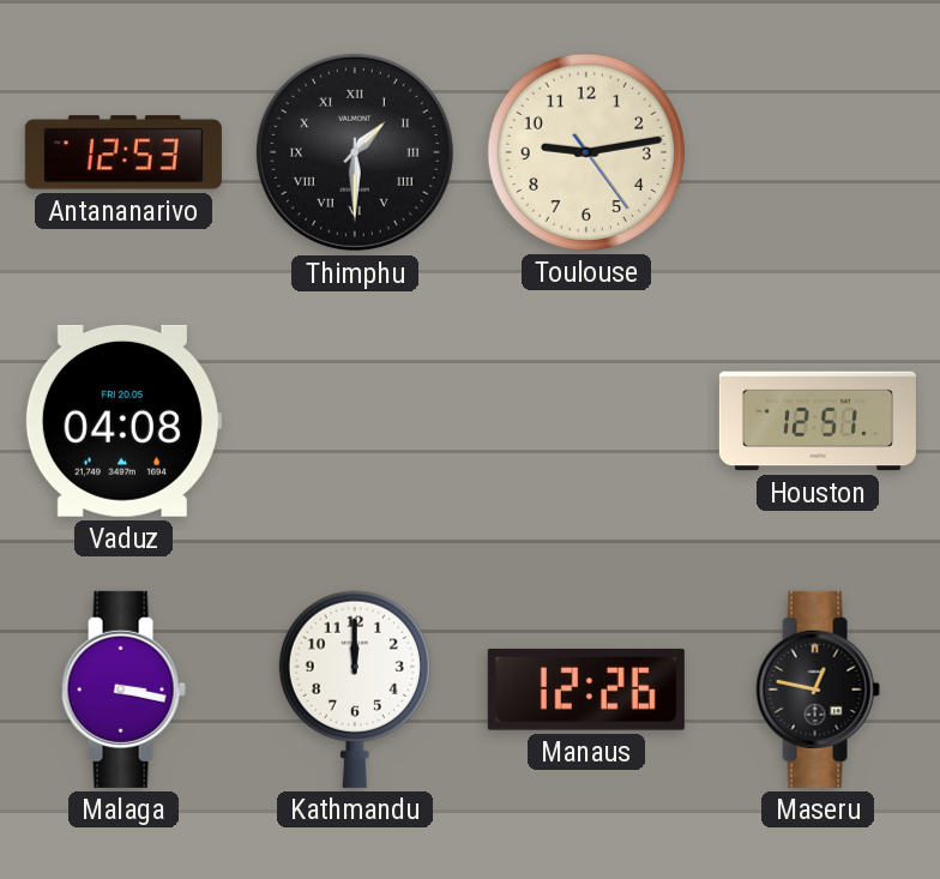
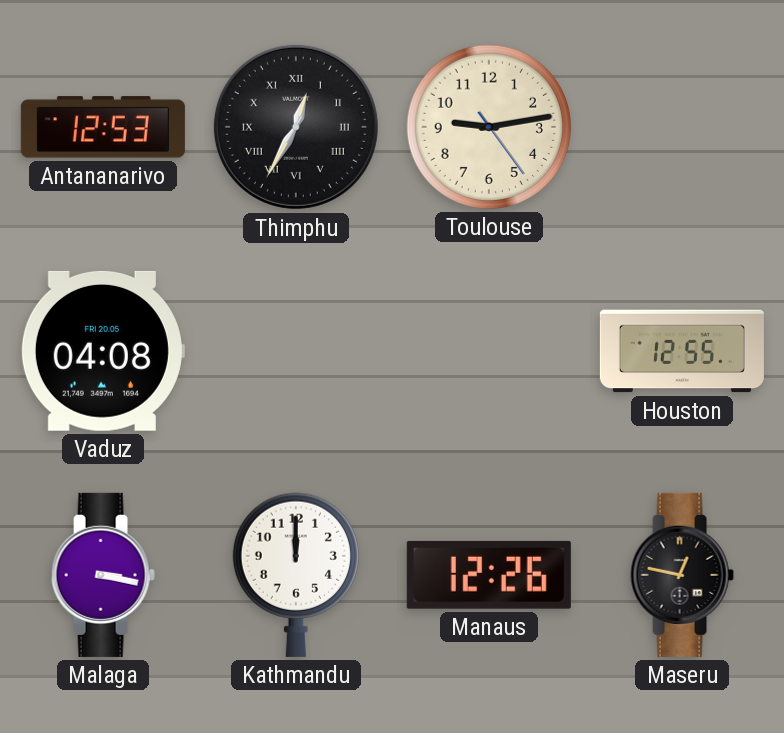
Thimphu: 1:30 -> 12:35 (296, 127)
Houston: 12:51 -> 12:55 (682, 351)
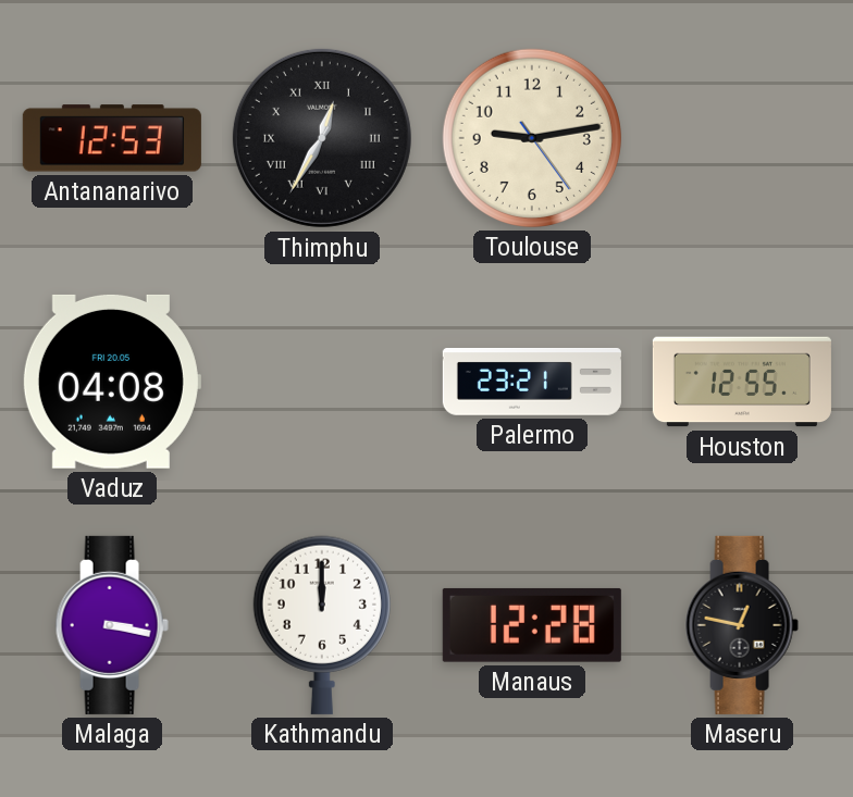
Palermo: none -> 23:21 (532, 382)
Manaus: 12:26 -> 12:28 (532, 625)
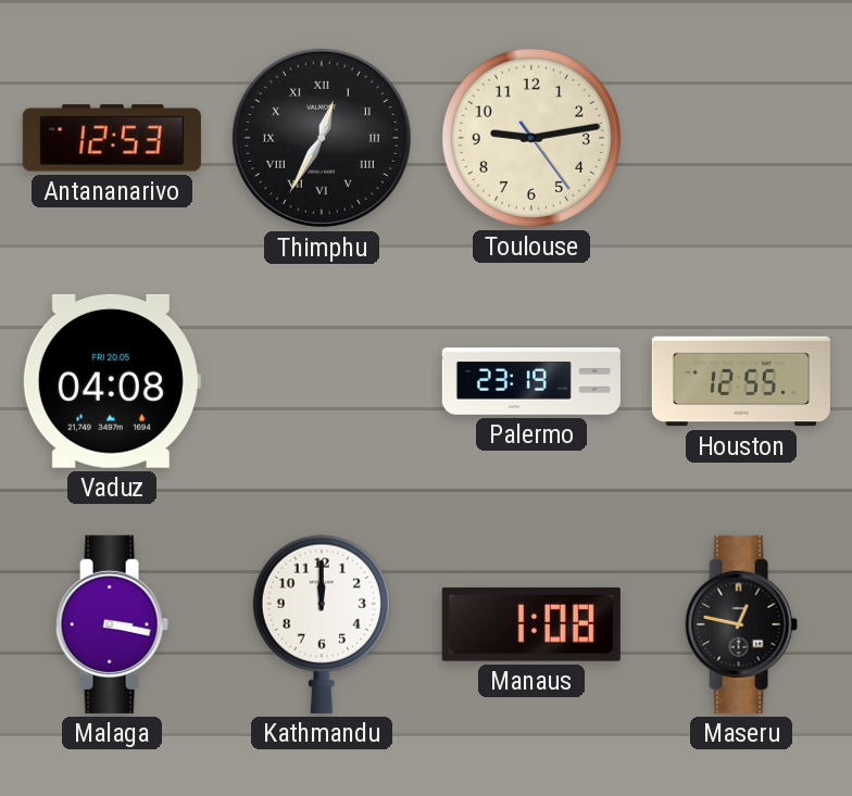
Palermo: 23:21 -> 23:19 (531, 381)
Manaus: 12:28 -> 1:08 (531, 624)
